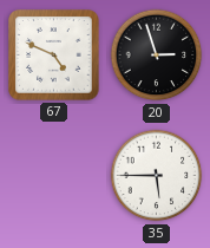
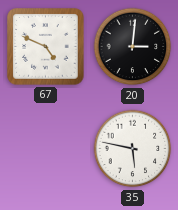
20: 2:57 -> 3:01 (133, 47)
35: 5:45 -> 5:47 (133, 149)
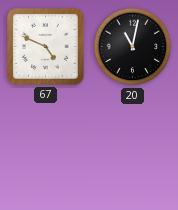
20: 3:01 -> 11:02 (133, 47)
35: 5:47 -> none (133, 149)
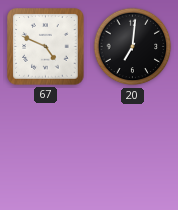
20: 11:02 -> 7:01 (133, 47)
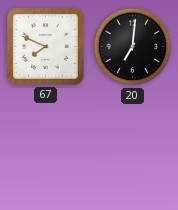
67: 4:49 -> 7:49 (46, 47)
